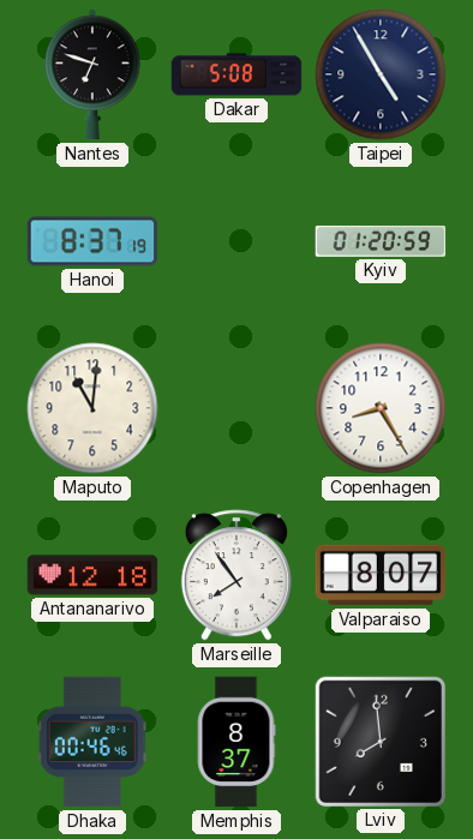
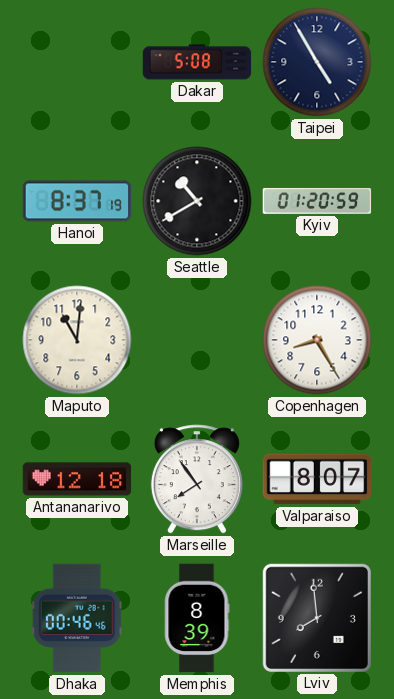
Nantes: 6:48 -> none (92, 74)
Seattle: none -> 10:40 (197, 201)
Memphis: 8:37 -> 8:39 (197, 618)
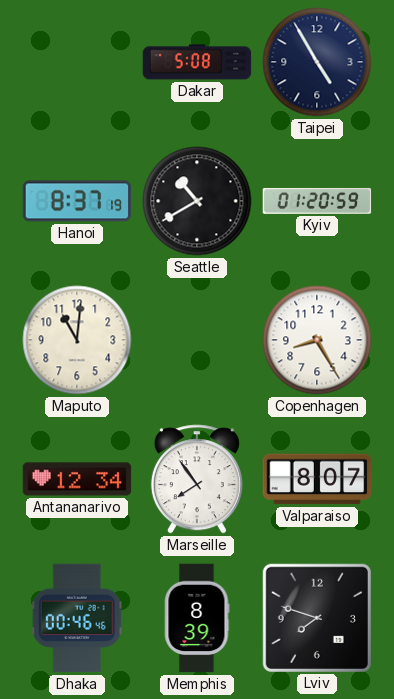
Antananarivo: 12:18 -> 12:34 (77, 479)
Lviv: 7:59 -> 7:48 (316, 617)
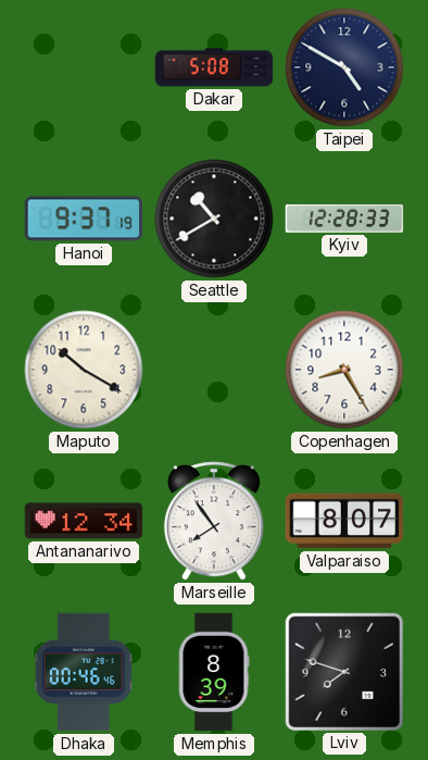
Taipei: 4:55 -> 4:50 (344, 67)
Hanoi: 8:37 -> 9:37 (84, 219)
Kyiv: 01:20 -> 12:28 (344, 219)
Maputo: 11:01 -> 10:20 (84, 370)
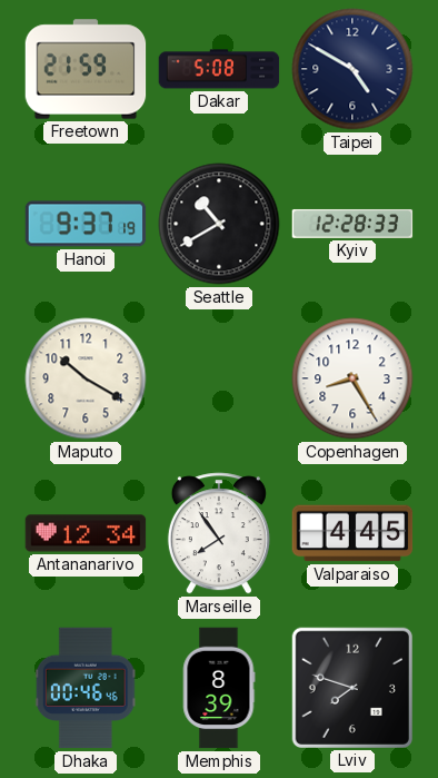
Freetown: none -> 21:59 (86, 69)
Valparaiso: 8:07 -> 4:45 (352, 533)
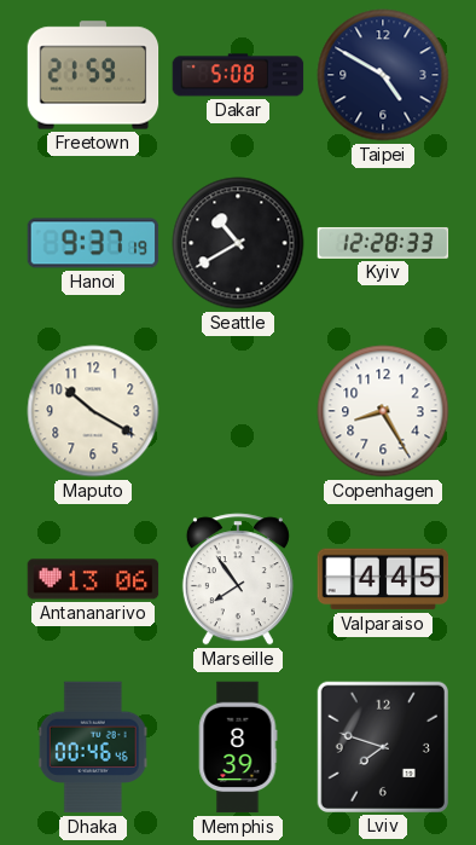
Antananarivo: 12:34 -> 13:06 (93, 579)
